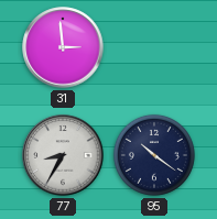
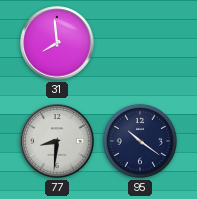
31: 2:59 -> 7:59 (57, 43)
77: 8:35 -> 8:31 (57, 141)
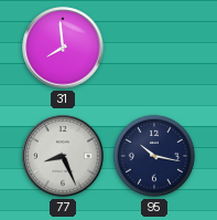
77: 8:31 -> 8:26 (63, 156)
95: 10:21 -> 10:17 (154, 156)
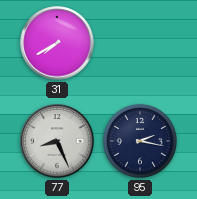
31: 7:59 -> 7:40 (57, 43)
95: 10:17 -> 2:17 (140, 141)
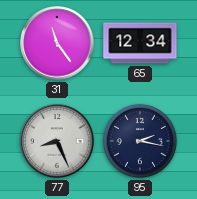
31: 7:40 -> 11:24 (57, 43)
65: none -> 12:34 (140, 43)
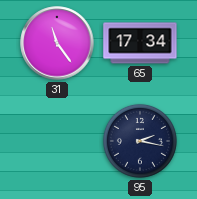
65: 12:34 -> 17:34 (140, 43)
77: 8:26 -> none (57, 141)
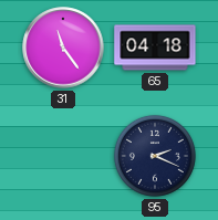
65: 17:34 -> 04:18 (155, 48)
95: 2:17 -> 2:19 (155, 156)
